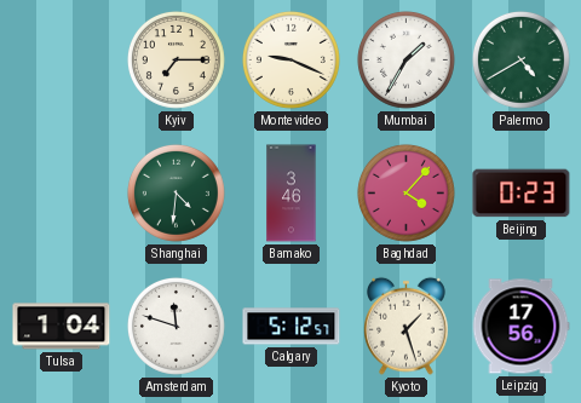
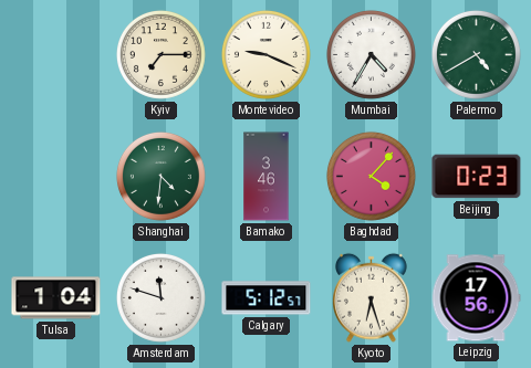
Mumbai: 1:35 -> 4:35 (371, 54)
Kyoto: 1:27 -> 6:27 (372, 297)
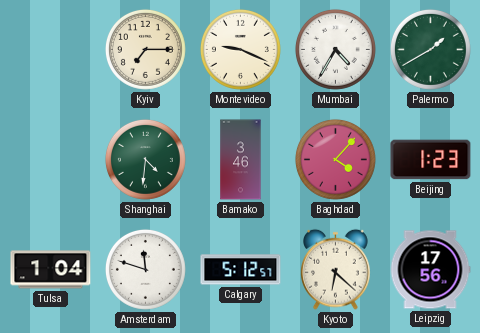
Palermo: 4:40 -> 1:40 (430, 49)
Beijing: 0:23 -> 1:23 (431, 160)
Kyoto: 6:27 -> 6:22 (336, 269)
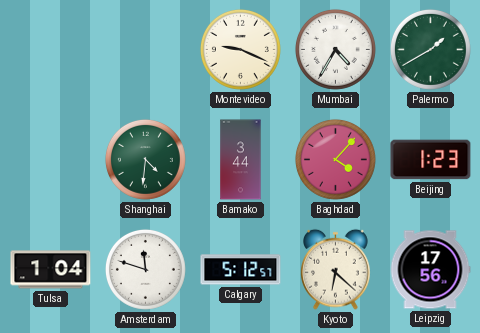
Kyiv: 7:15 -> none (145, 49)
Bamako: 3:46 -> 3:44 (241, 160)
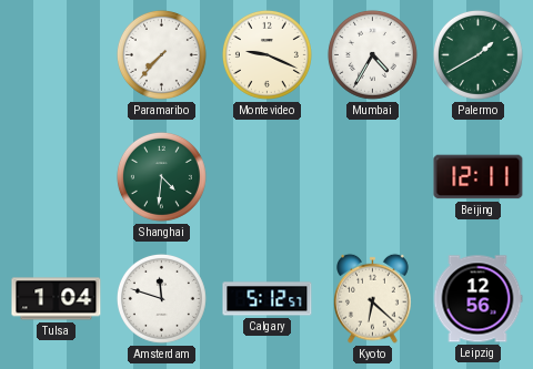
Paramaribo: none -> 7:37 (161, 54)
Bamako: 3:44 -> none (241, 160)
Baghdad: 4:07 -> none (335, 159)
Beijing: 1:23 -> 12:11 (479, 177)
Leipzig: 17:56 -> 12:56 (477, 299)
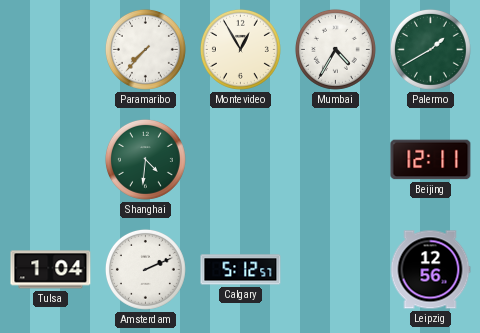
Montevideo: 9:19 -> 12:55 (240, 49)
Amsterdam: 11:48 -> 2:11 (145, 269)
Kyoto: 6:22 -> none (373, 298)
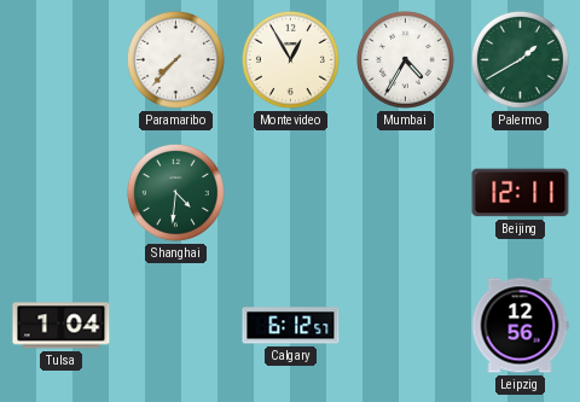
Amsterdam: 2:11 -> none (145, 269)
Calgary: 5:12 -> 6:12 (291, 326)
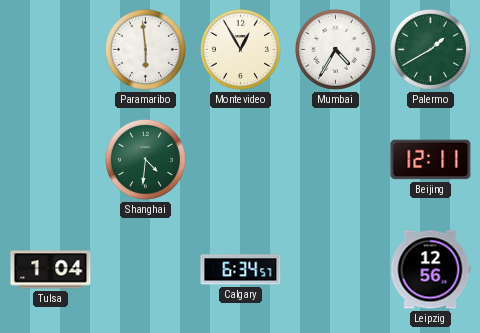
Paramaribo: 7:37 -> 5:59 (145, 49)
Calgary: 6:12 -> 6:34 (241, 270)
